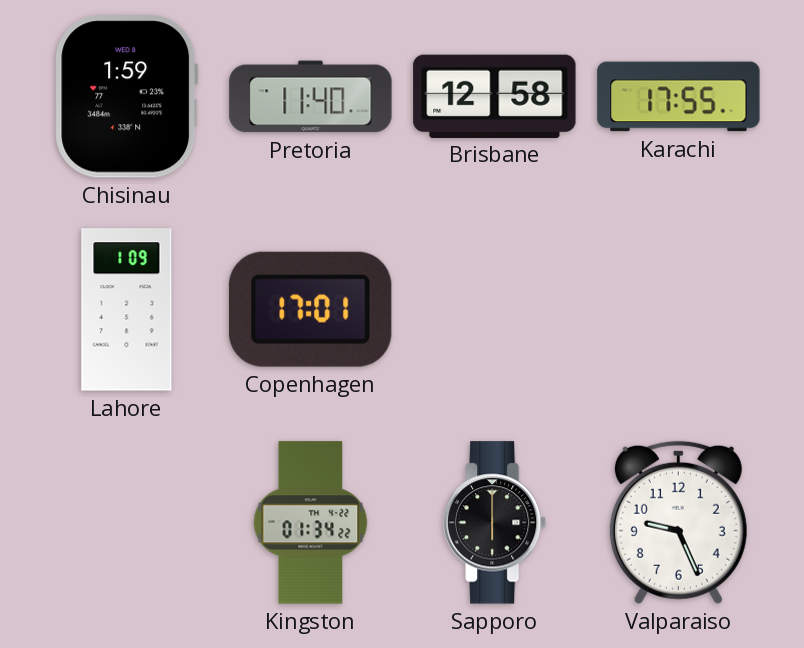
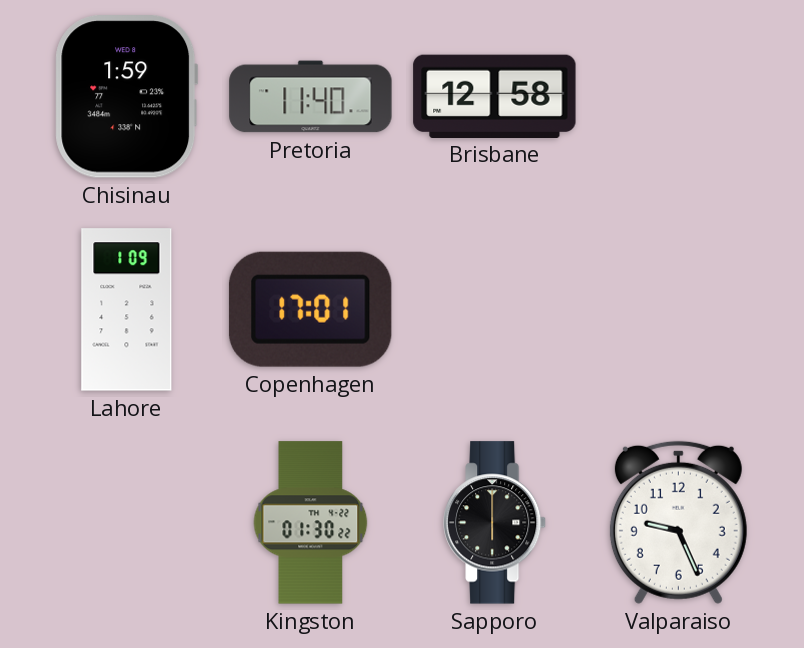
Karachi: 17:55 -> none (679, 97)
Kingston: 01:34 -> 01:30 (311, 523)
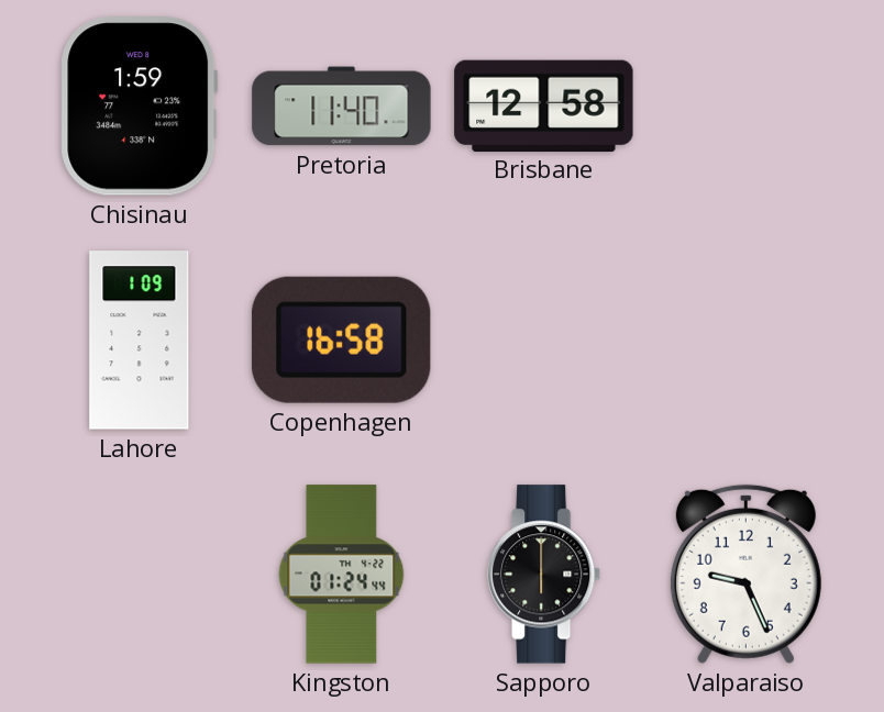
Copenhagen: 17:01 -> 16:58 (341, 340)
Kingston: 01:30 -> 01:24 (342, 575)
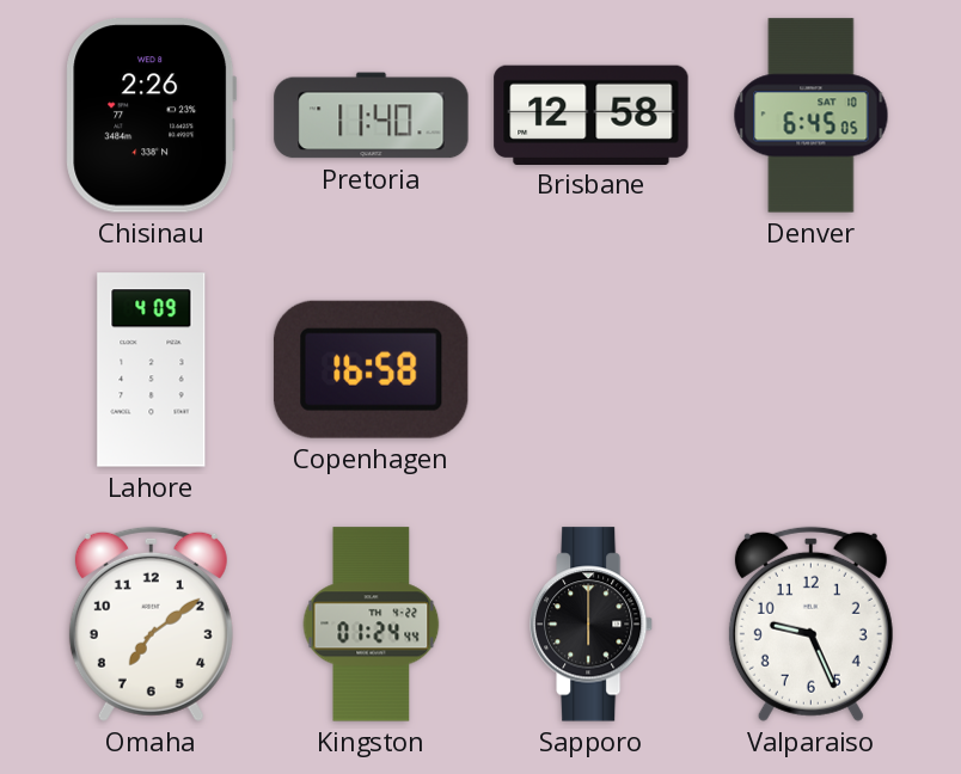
Chisinau: 1:59 -> 2:26 (152, 116)
Denver: none -> 6:45 (812, 116)
Lahore: 1:09 -> 4:09 (152, 370)
Omaha: none -> 7:09 (151, 623)
